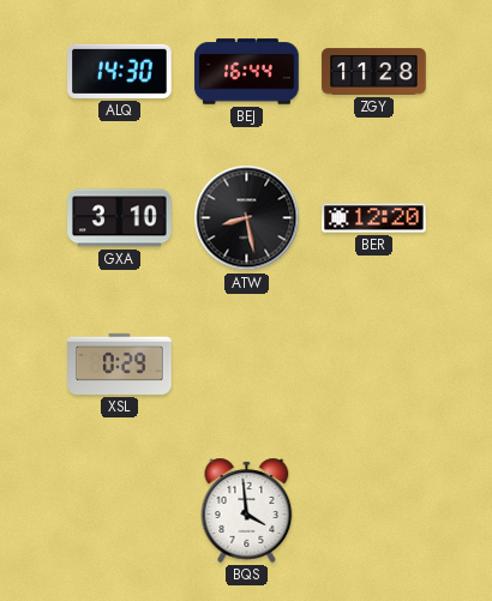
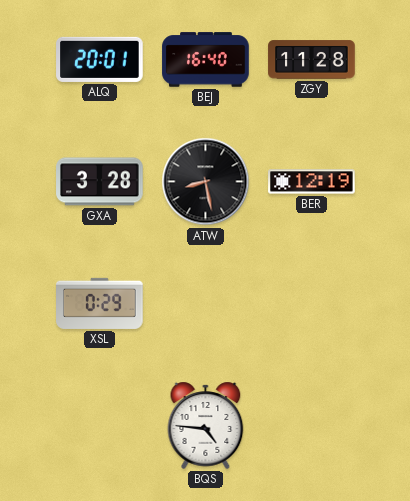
ALQ: 14:30 -> 20:01 (100, 59)
BEJ: 16:44 -> 16:40 (206, 60)
GXA: 3:10 -> 3:28 (100, 182)
BER: 12:20 -> 12:19 (312, 182)
BQS: 3:59 -> 4:46 (206, 425)
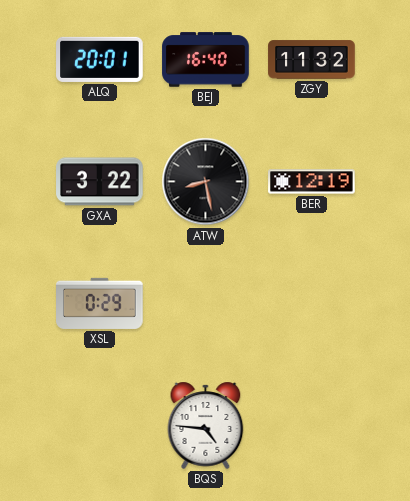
ZGY: 11:28 -> 11:32 (312, 60)
GXA: 3:28 -> 3:22 (100, 182)
